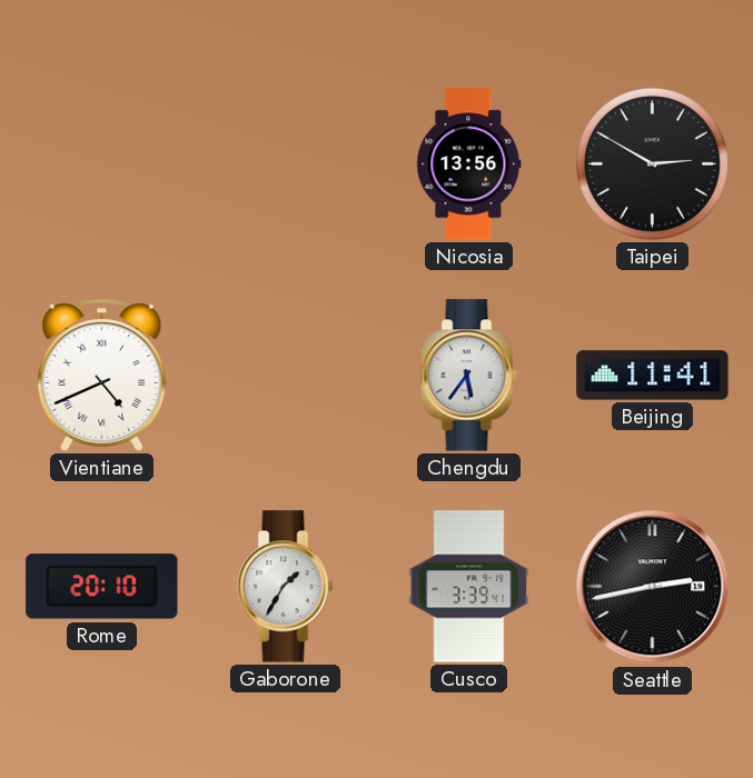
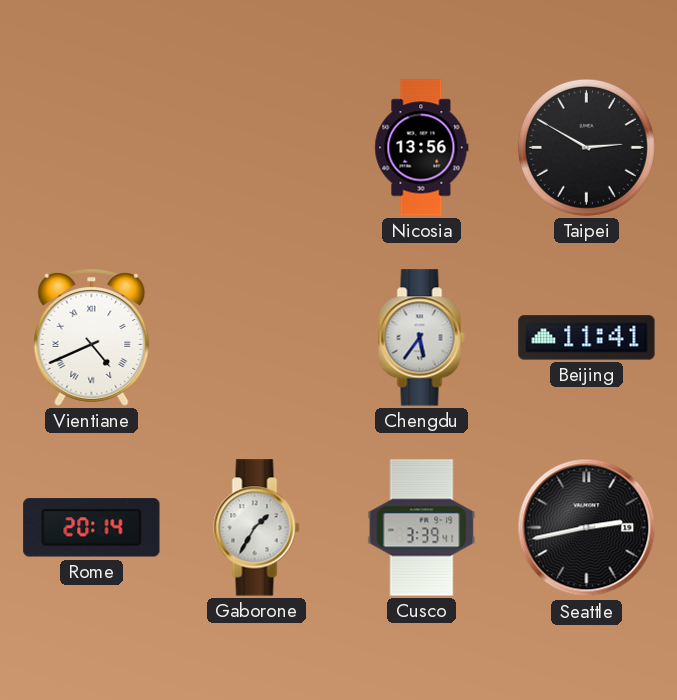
Rome: 20:10 -> 20:14 (92, 528)
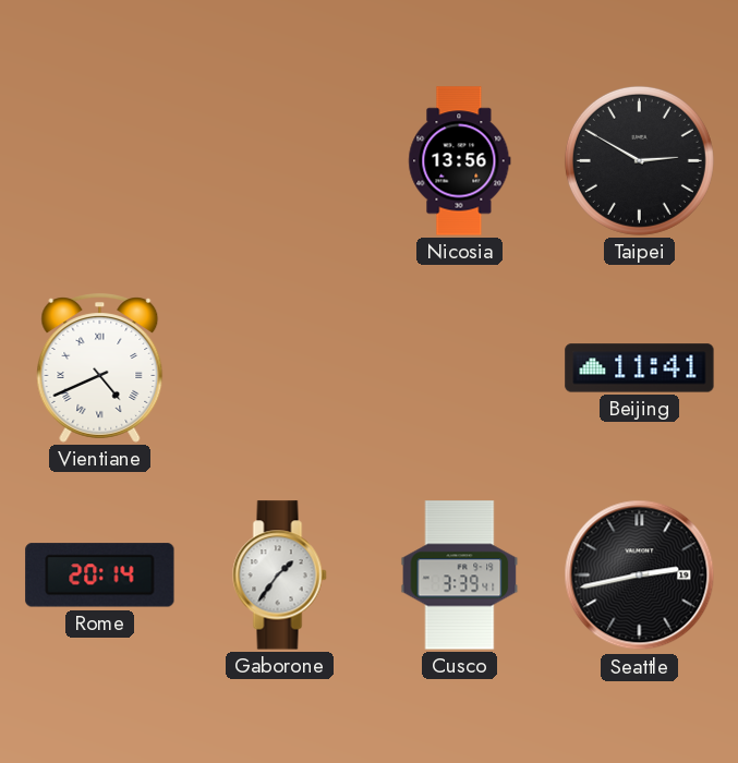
Chengdu: 5:36 -> none (422, 338)
Gaborone: 1:35 -> 1:36 (280, 576)
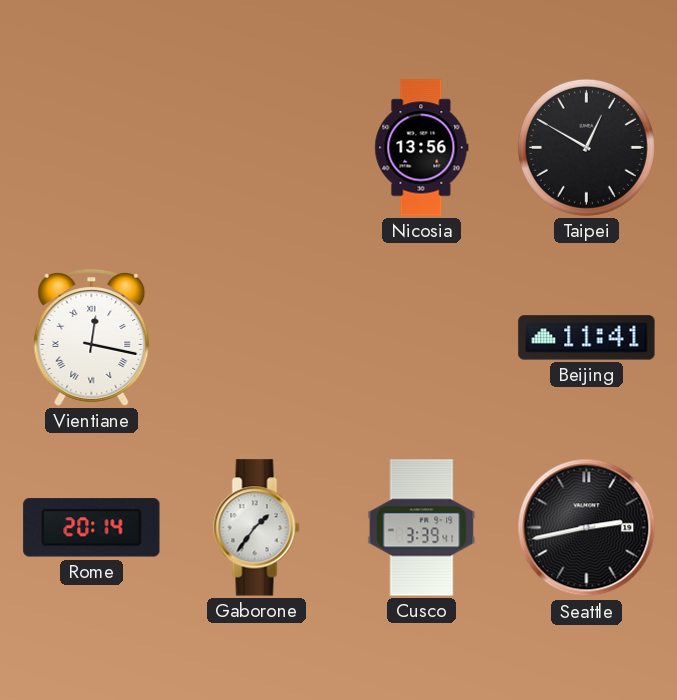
Taipei: 2:50 -> 12:50 (586, 147)
Vientiane: 4:41 -> 12:17 (92, 338)
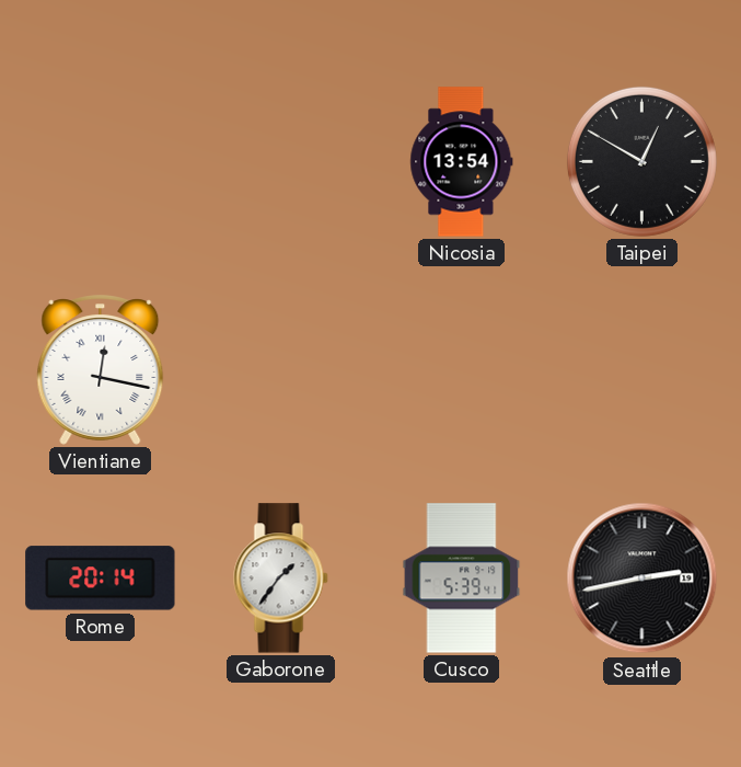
Nicosia: 13:56 -> 13:54 (462, 162)
Beijing: 11:41 -> none (587, 338)
Cusco: 3:39 -> 5:39 (462, 579)
